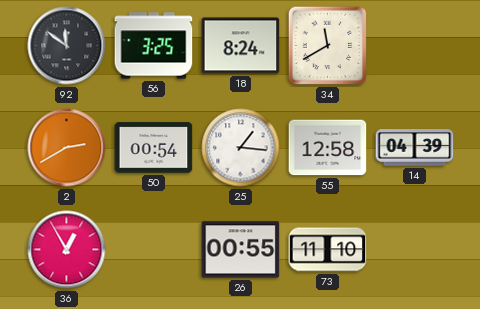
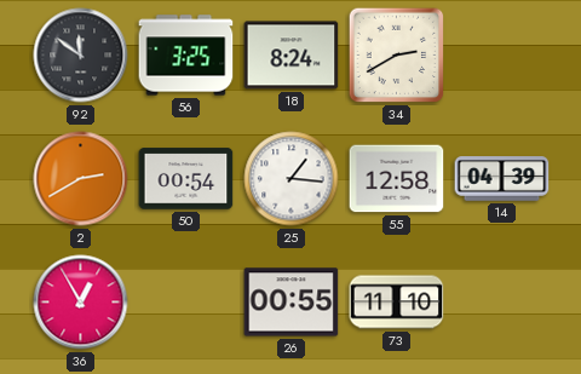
34: 11:40 -> 2:40 (397, 56)
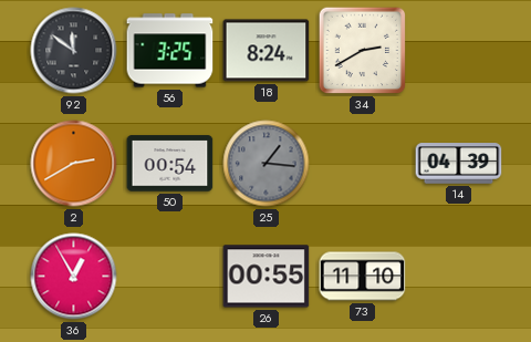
25 dial: white -> grey (267, 164)
55: 12:58 -> none (397, 179)
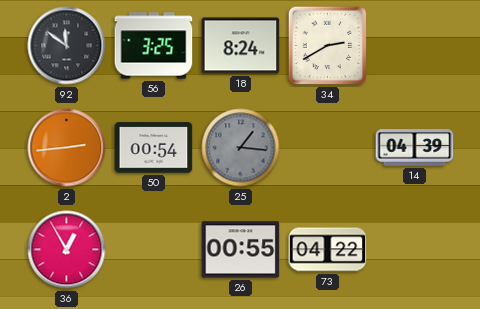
2: 2:40 -> 2:44 (67, 148)
73: 11:10 -> 04:22 (328, 250)
